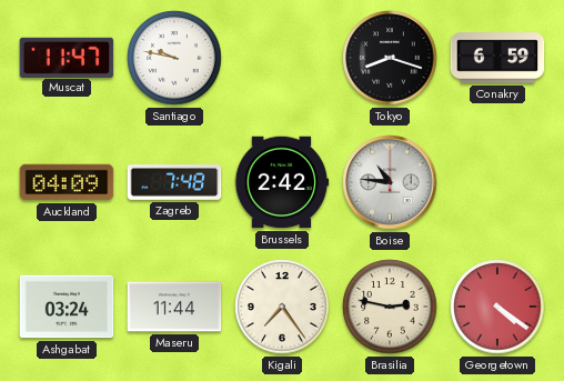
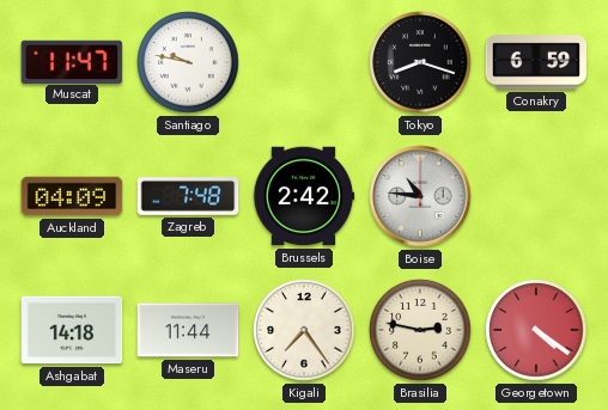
Ashgabat: 03:24 -> 14:18 (72, 330)
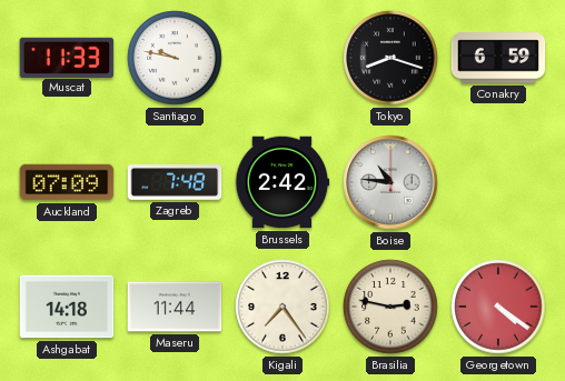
Muscat: 11:47 -> 11:33 (67, 57)
Auckland: 04:09 -> 07:09 (67, 182)
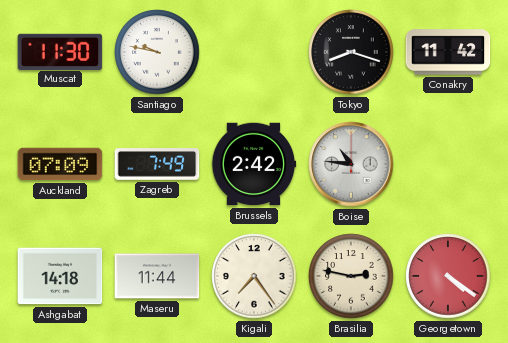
Muscat: 11:33 -> 11:30 (60, 51)
Conakry: 6:59 -> 11:42 (448, 52)
Zagreb: 7:48 -> 7:49 (157, 164)
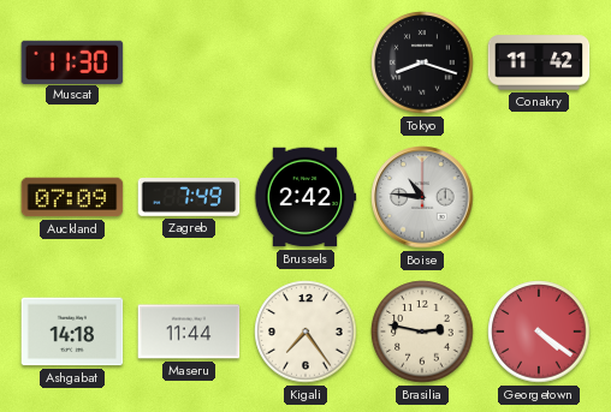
Santiago: 9:47 -> none (157, 52)
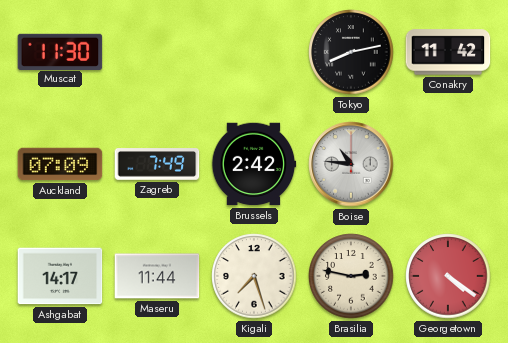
Tokyo: 8:18 -> 8:13 (351, 52)
Ashgabat: 14:18 -> 14:17 (60, 276)
Kigali: 7:24 -> 7:27 (254, 276)
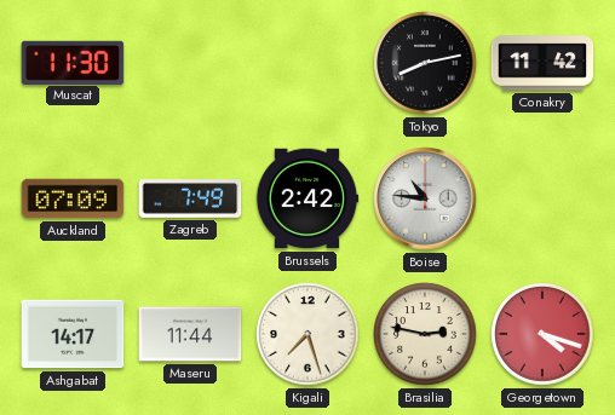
Georgetown: 4:21 -> 4:18 (542, 334)
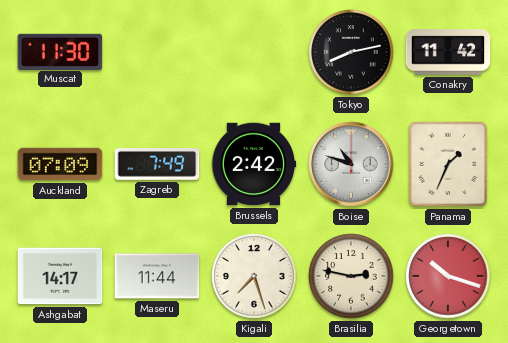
Boise: 10:46 -> 10:48 (351, 164)
Panama: none -> 1:34 (448, 164)
Georgetown: 4:18 -> 10:18 (448, 276)
